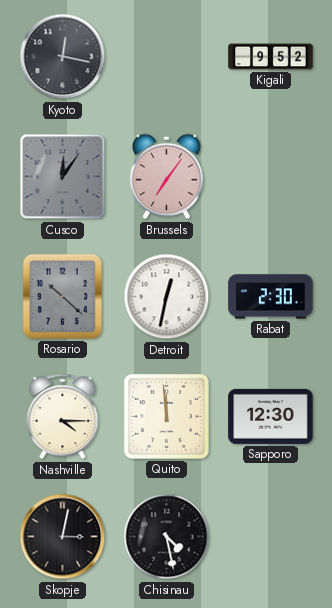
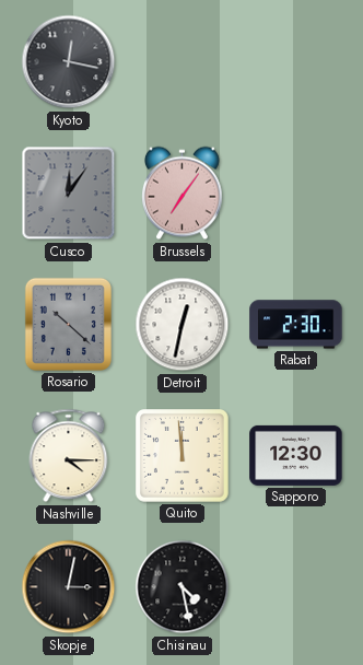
Kigali: 9:52 -> none (271, 57)
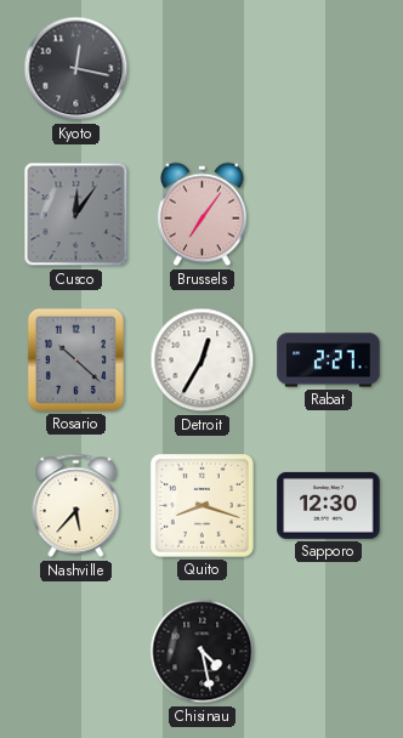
Detroit: 12:32 -> 12:35 (203, 361)
Rabat: 2:30 -> 2:27 (329, 361)
Nashville: 4:15 -> 5:37 (76, 506)
Quito: 11:59 -> 8:18 (203, 506)
Skopje: 3:02 -> none (69, 587)
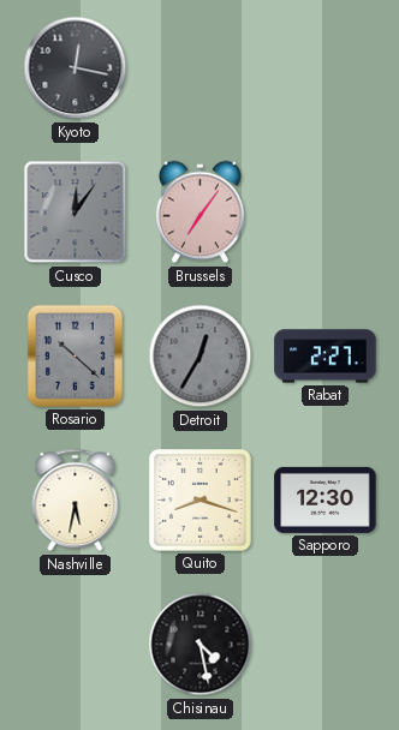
Detroit dial: white -> grey (201, 357)
Nashville: 5:37 -> 5:32 (76, 501)
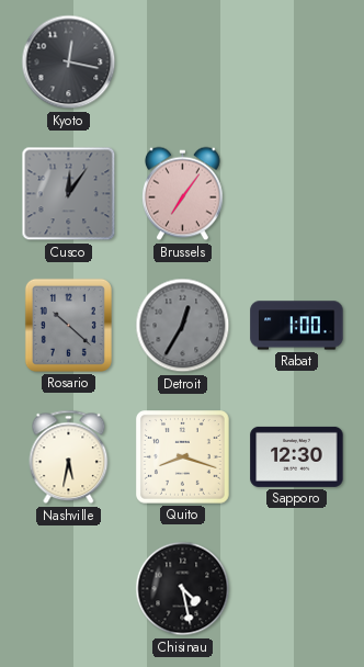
Rabat: 2:27 -> 1:00 (297, 326)
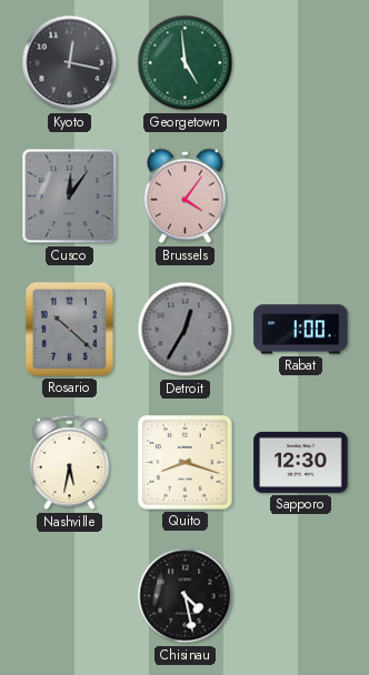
Georgetown: none -> 4:59 (186, 63)
Brussels: 7:06 -> 4:06 (186, 197)
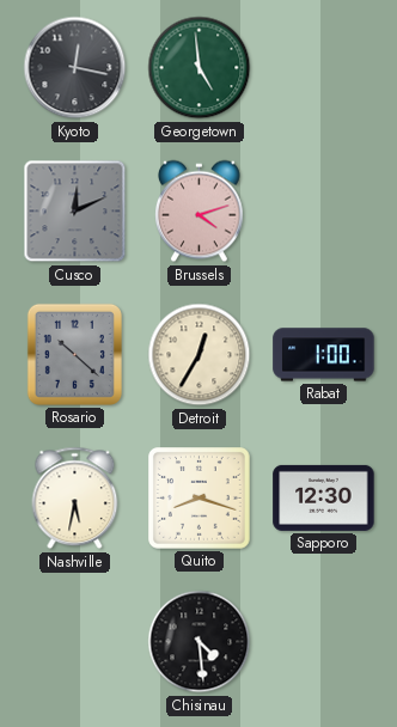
Cusco: 12:06 -> 12:11 (75, 212)
Brussels: 4:06 -> 4:12 (200, 212)
Detroit dial: grey -> cream (200, 355)
Chisinau: 4:28 -> 4:29 (200, 642)
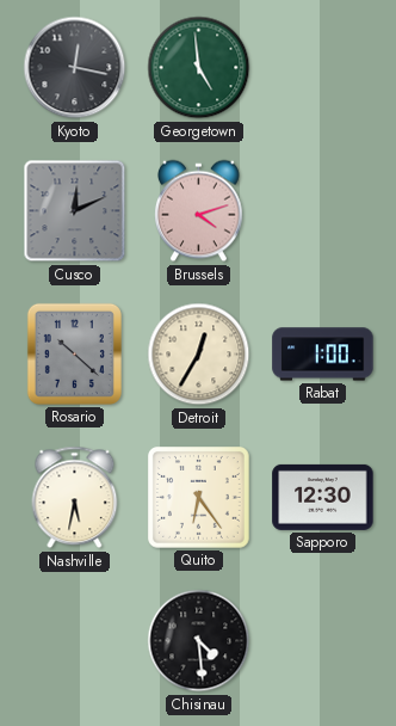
Quito: 8:18 -> 6:24 (199, 498)
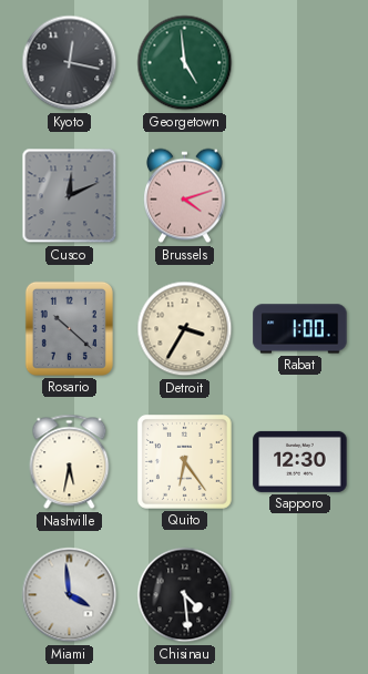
Detroit: 12:35 -> 3:35 (185, 329)
Miami: none -> 3:59 (70, 595)
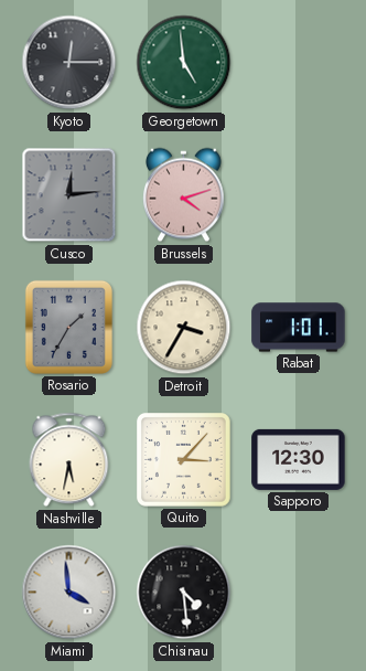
Kyoto: 12:17 -> 12:15 (69, 63)
Cusco: 12:11 -> 12:14 (69, 195)
Rosario: 10:22 -> 1:35 (68, 327)
Rabat: 1:00 -> 1:01 (299, 328)
Quito: 6:24 -> 3:07 (184, 460)
